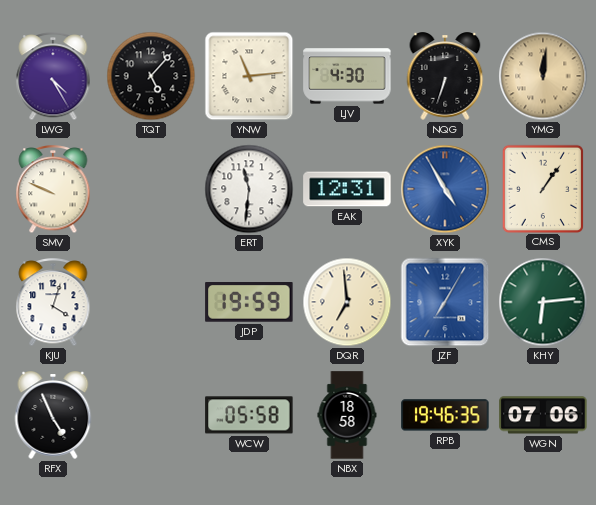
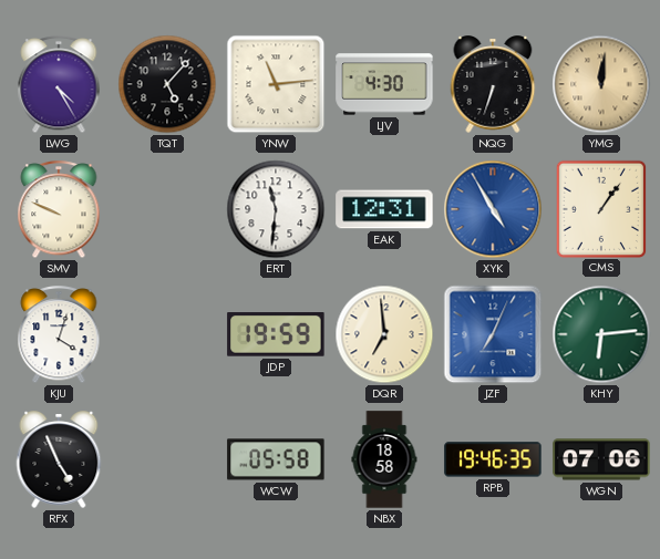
JZF: 7:05 -> 7:04 (493, 334)
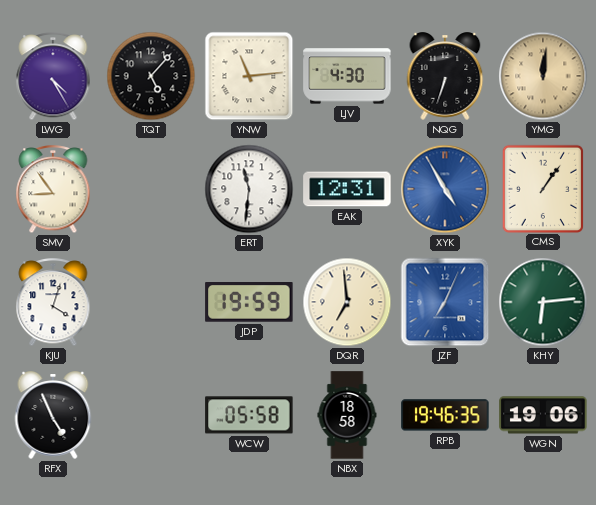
SMV: 9:49 -> 8:54 (53, 190)
WGN: 07:06 -> 19:06 (543, 415)
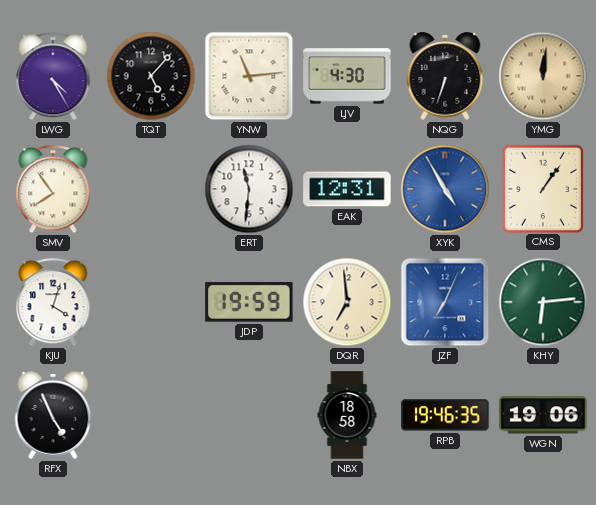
SMV: 8:54 -> 7:54 (53, 190)
WCW: 05:58 -> none (249, 415)
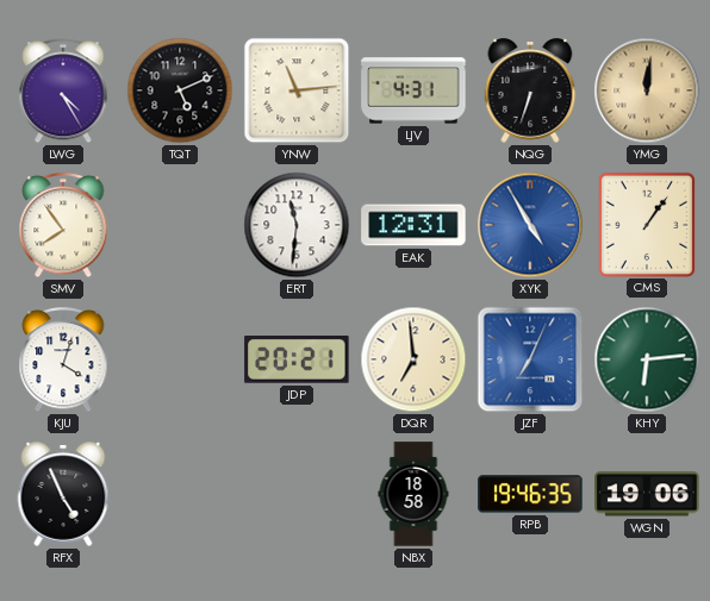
TQT: 5:07 -> 5:11 (180, 90)
LJV: 4:30 -> 4:31 (413, 90)
JDP: 19:59 -> 20:21 (297, 359)
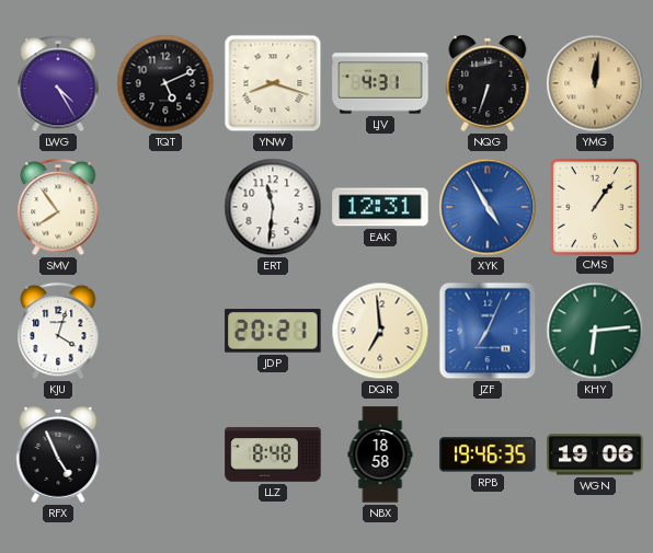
YNW: 11:14 -> 8:18 (273, 83)
LLZ: none -> 8:48 (273, 454)
